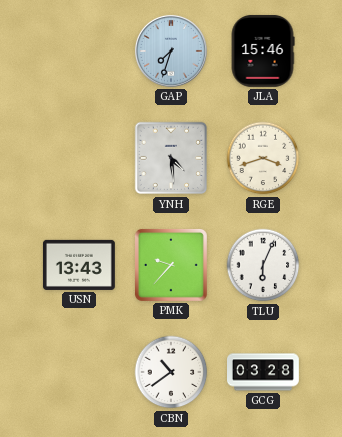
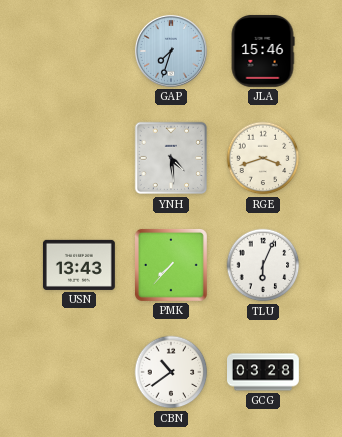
PMK: 9:37 -> 7:37 (171, 265)
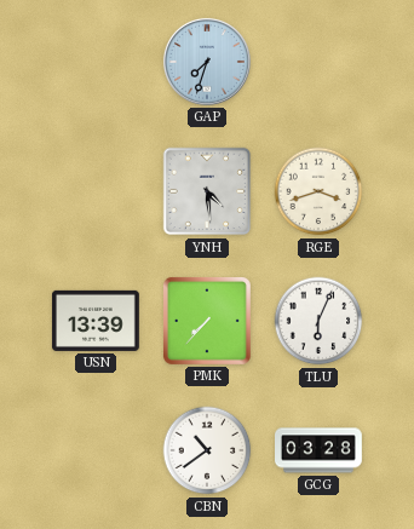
JLA: 15:46 -> none (263, 51)
USN: 13:43 -> 13:39 (96, 321)
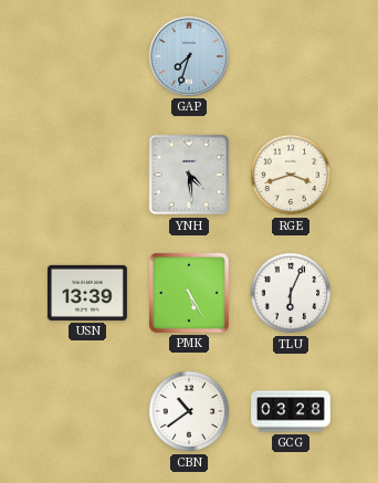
PMK: 7:37 -> 5:25 (189, 293)
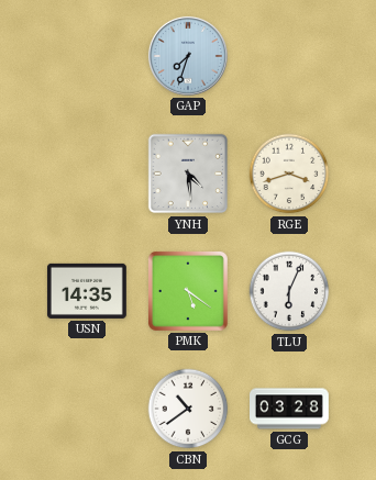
USN: 13:39 -> 14:35 (87, 291)
PMK: 5:25 -> 5:21 (188, 291)
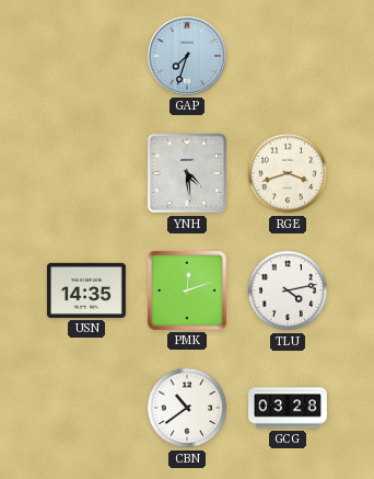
PMK: 5:21 -> 12:12 (187, 290)
TLU: 6:04 -> 4:13 (288, 290)
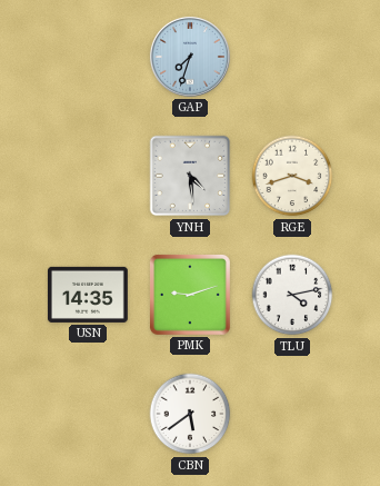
PMK: 12:12 -> 9:12 (190, 295)
CBN: 10:39 -> 5:39 (190, 414)
GCG: 03:28 -> none (289, 408)
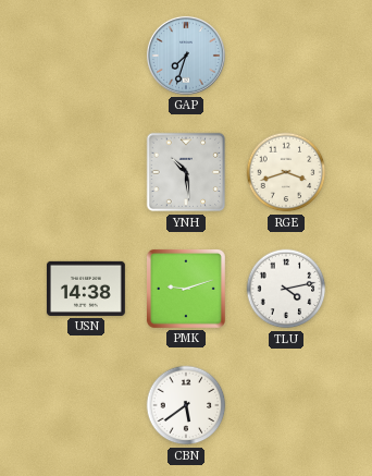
YNH: 4:29 -> 10:29 (186, 172)
USN: 14:35 -> 14:38 (86, 289)
